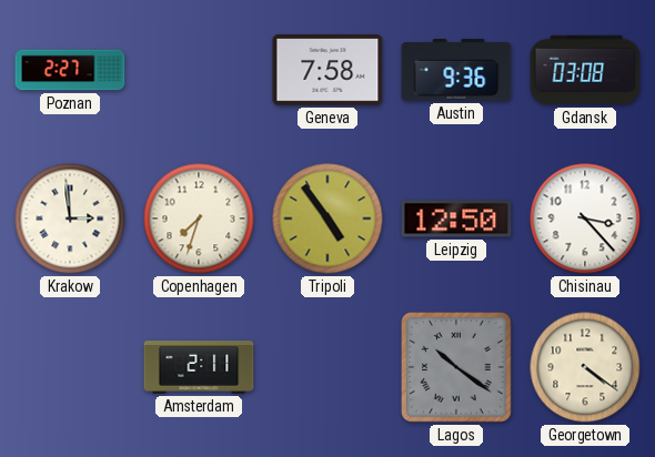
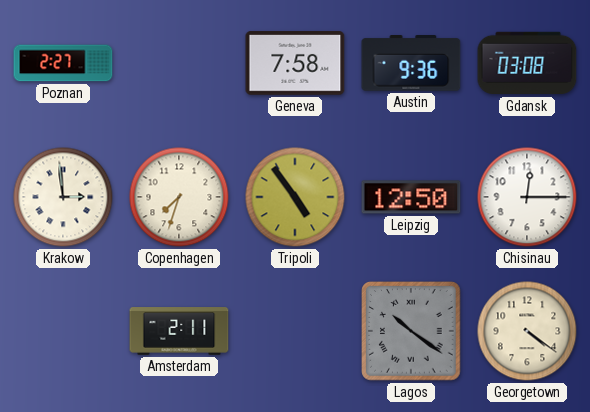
Chisinau: 3:23 -> 12:15 (527, 197)
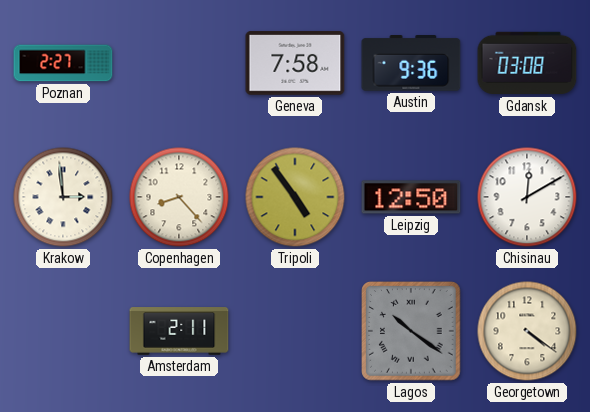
Copenhagen: 7:33 -> 8:23 (179, 197)
Chisinau: 12:15 -> 12:10 (527, 197)
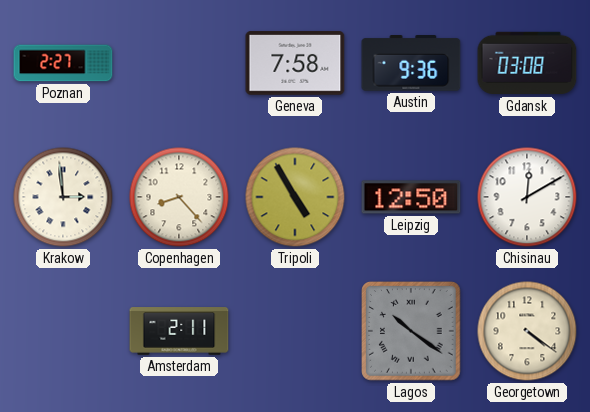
Tripoli: 4:54 -> 4:55 (295, 197)
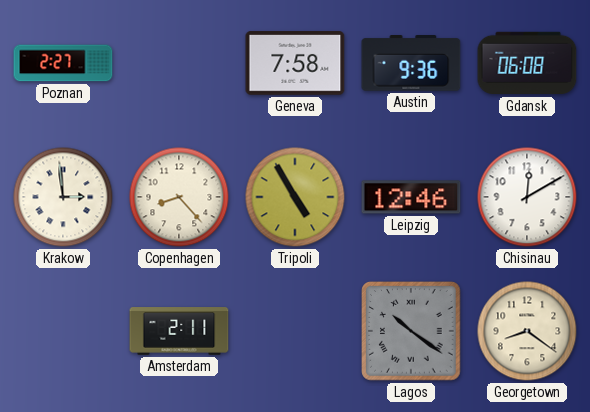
Gdansk: 03:08 -> 06:08 (527, 63)
Leipzig: 12:50 -> 12:46 (411, 197)
Georgetown: 4:21 -> 8:21 (527, 331)
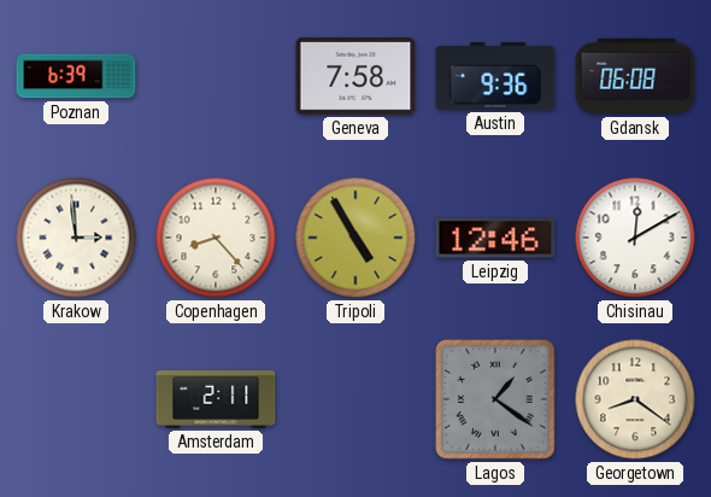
Poznan: 2:27 -> 6:39 (76, 76)
Lagos: 10:21 -> 1:21 (495, 399)
